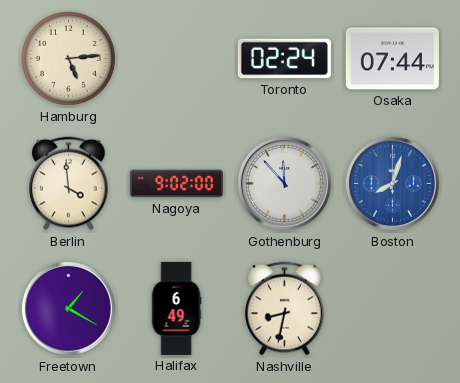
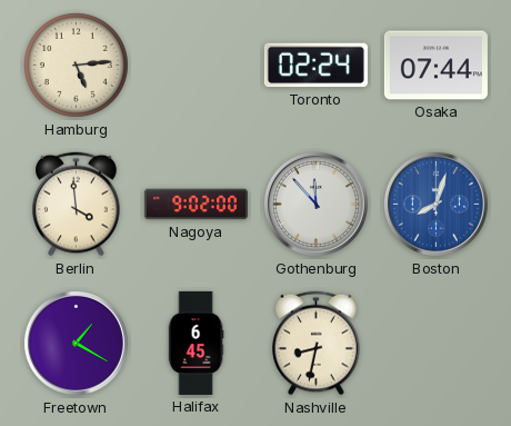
Halifax: 6:49 -> 6:45 (196, 343)
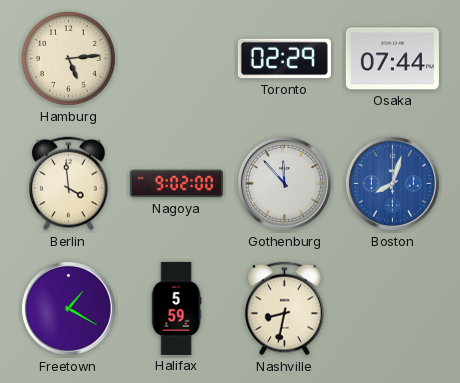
Toronto: 02:24 -> 02:29 (284, 59)
Halifax: 6:45 -> 5:59 (176, 308)
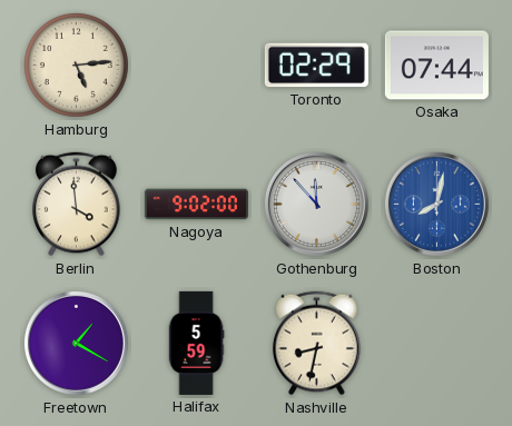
Boston: 8:03 -> 8:02 (436, 204)
